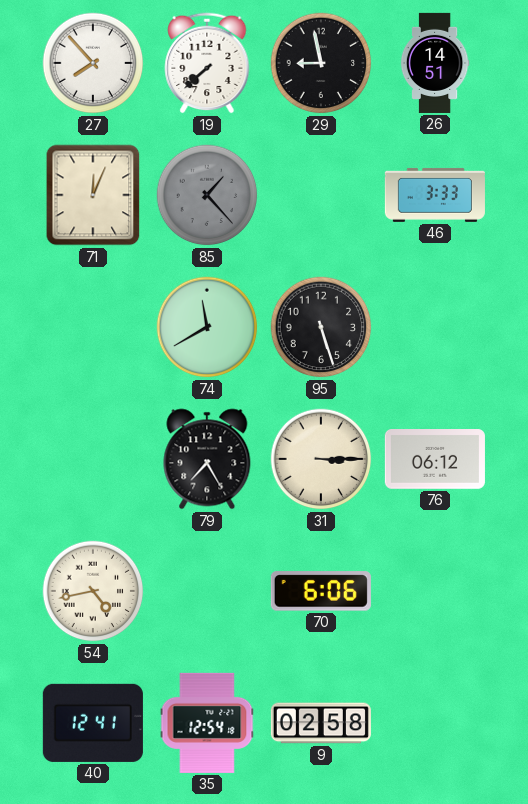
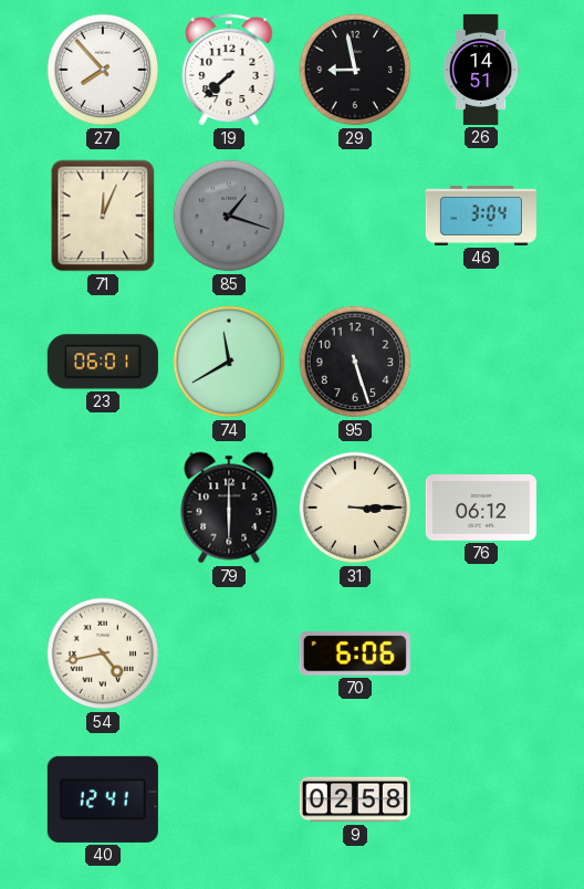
85: 1:23 -> 1:18 (229, 216)
46: 3:33 -> 3:04 (481, 216)
23: none -> 06:01 (103, 362)
79: 7:25 -> 6:00 (229, 508)
35: 12:54 -> none (207, 723)
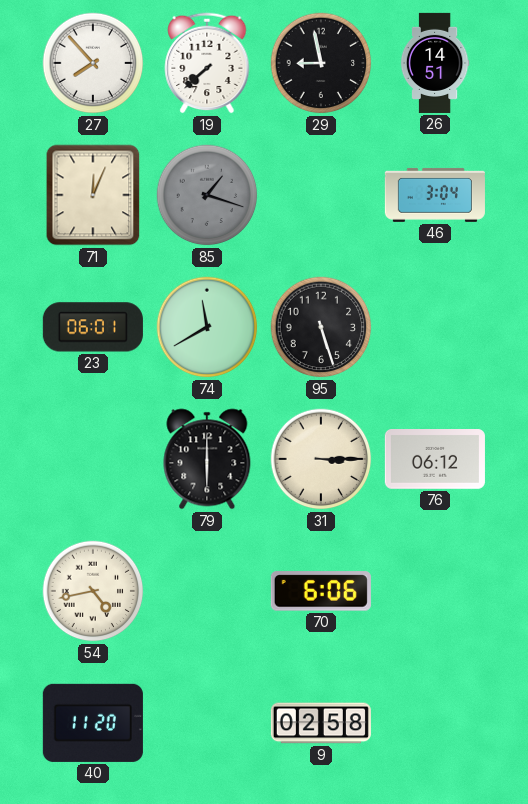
40: 12:41 -> 11:20 (93, 723)
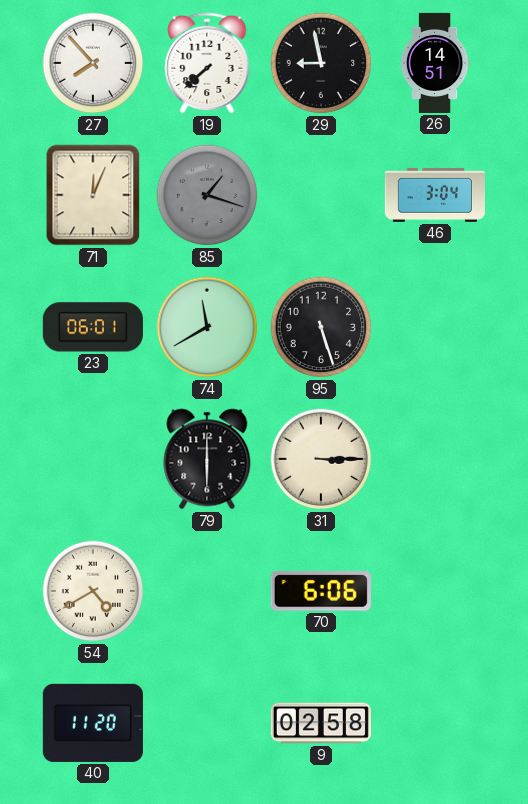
76: 06:12 -> none (435, 460)
54: 4:43 -> 4:40 (93, 591)
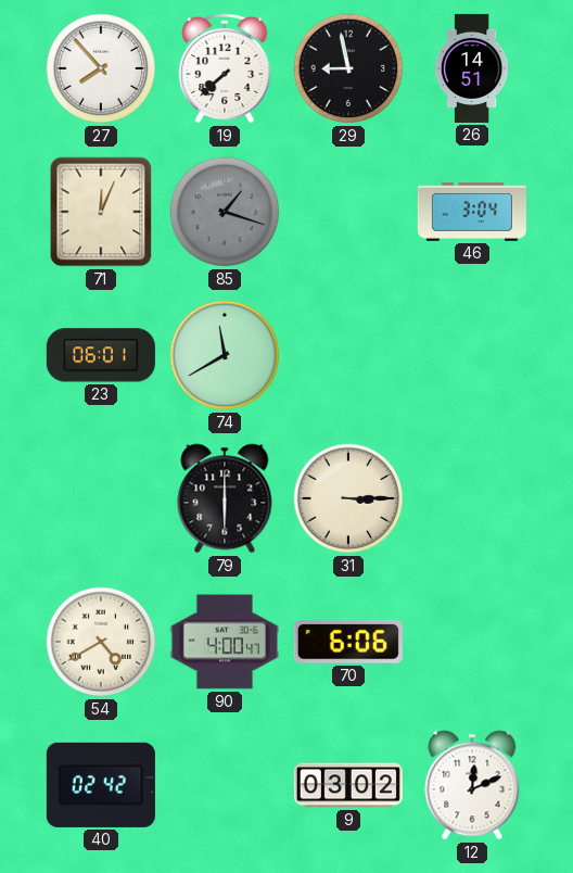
95: 5:27 -> none (321, 327)
90: none -> 4:00 (225, 642)
40: 11:20 -> 02:42 (101, 785)
9: 02:58 -> 03:02 (348, 785)
12: none -> 12:11 (472, 785)
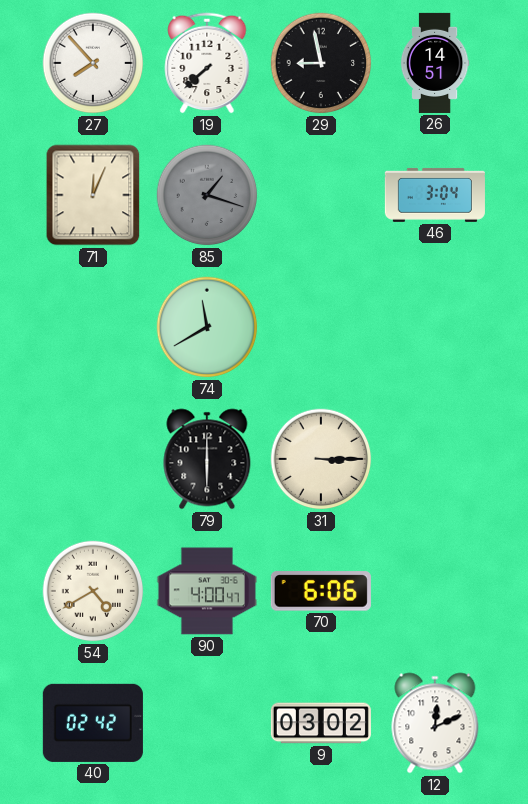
23: 06:01 -> none (101, 355)
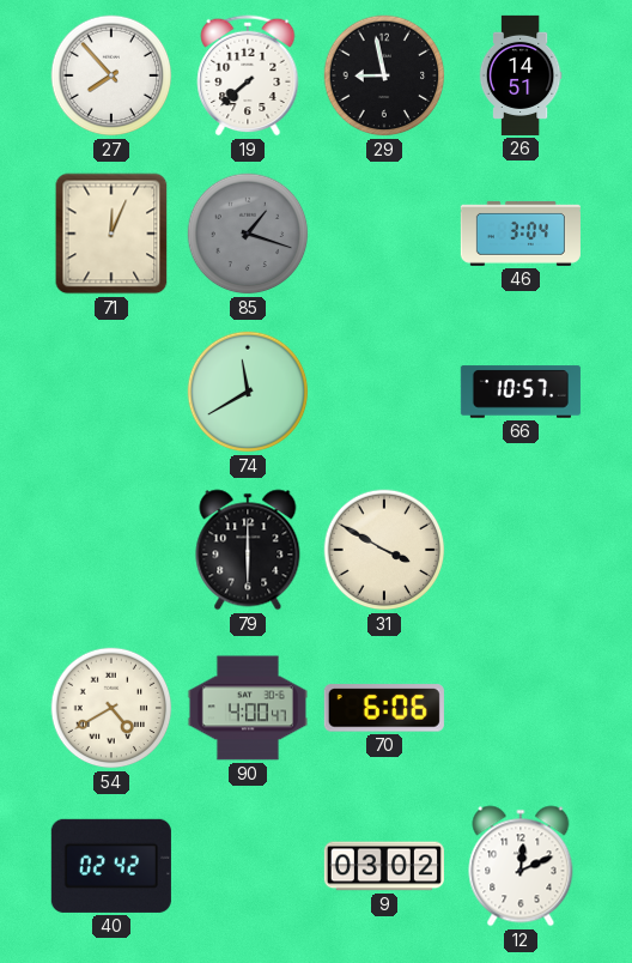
66: none -> 10:57 (521, 392)
31: 3:15 -> 3:50 (384, 550)
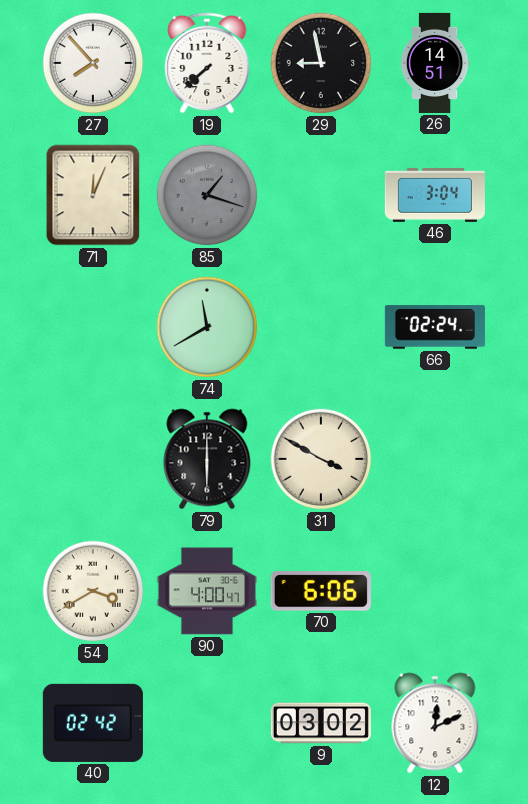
66: 10:57 -> 02:24 (435, 327)
54: 4:40 -> 3:40 (93, 591)
